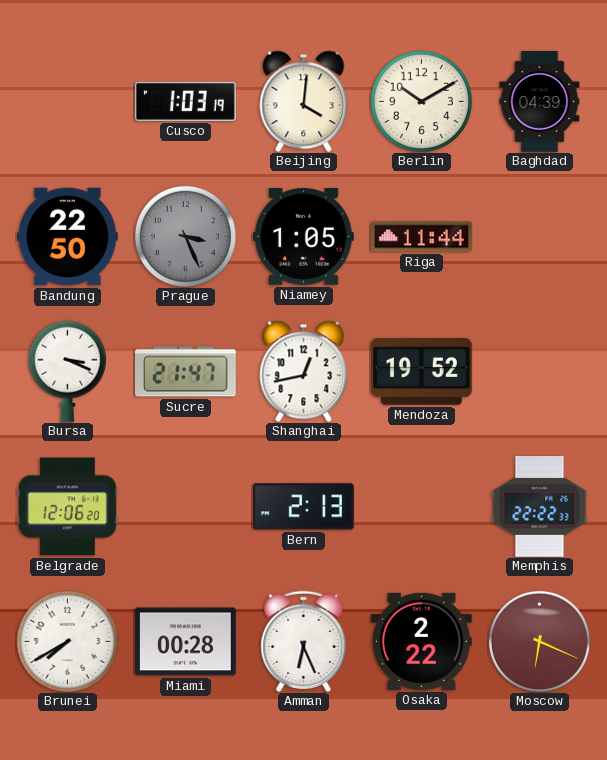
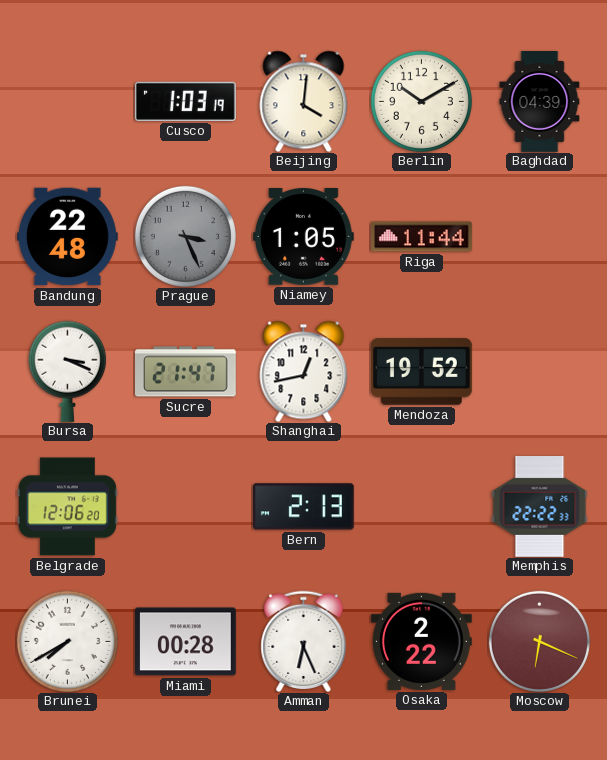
Bandung: 22:50 -> 22:48 (68, 237)
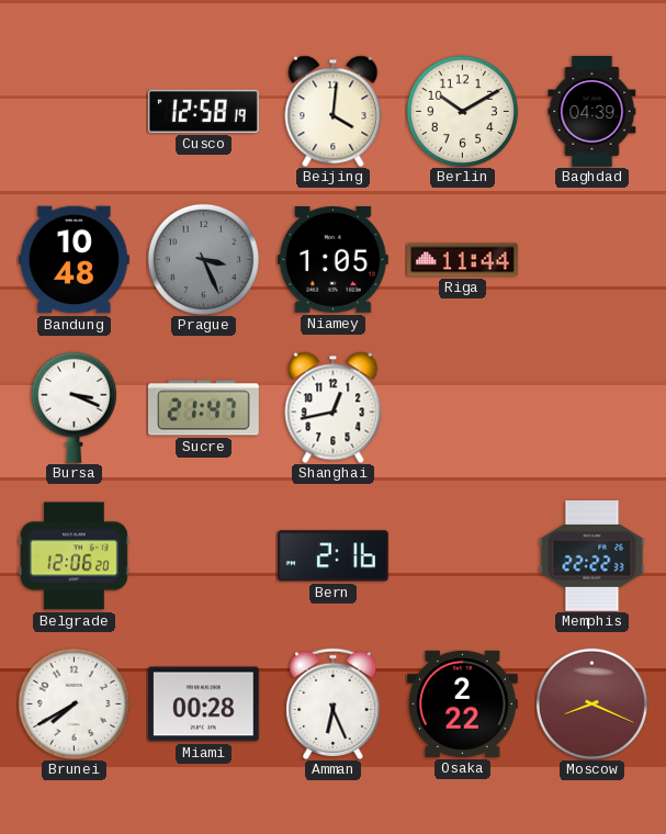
Cusco: 1:03 -> 12:58 (203, 111)
Bandung: 22:48 -> 10:48 (75, 260)
Mendoza: 19:52 -> none (421, 372)
Bern: 2:13 -> 2:16 (332, 556)
Moscow: 6:19 -> 8:19 (591, 703)
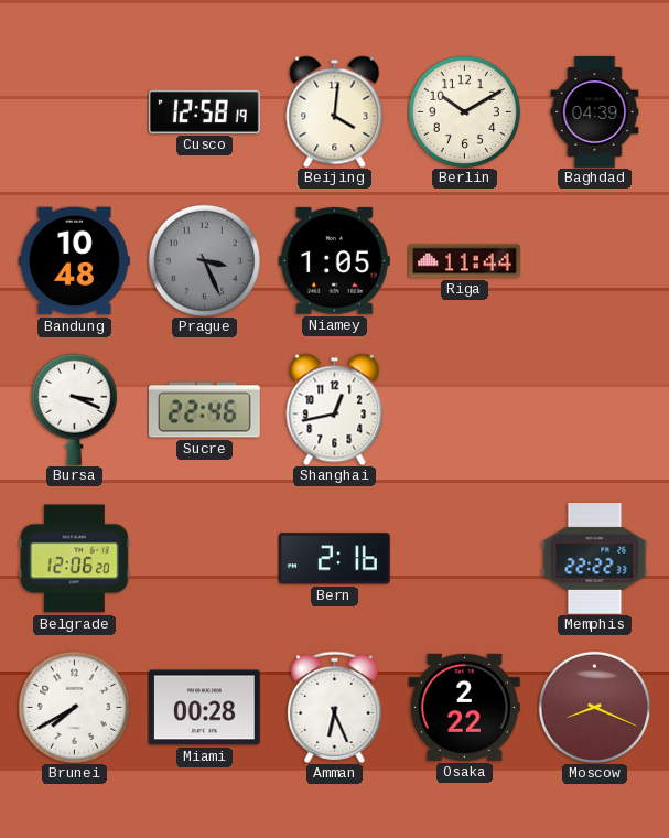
Sucre: 21:47 -> 22:46 (205, 410)
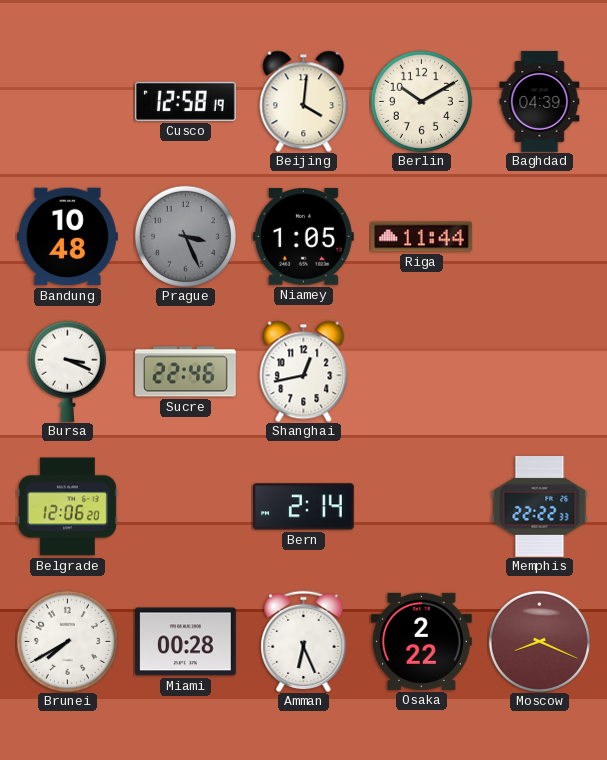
Bern: 2:16 -> 2:14 (303, 507)
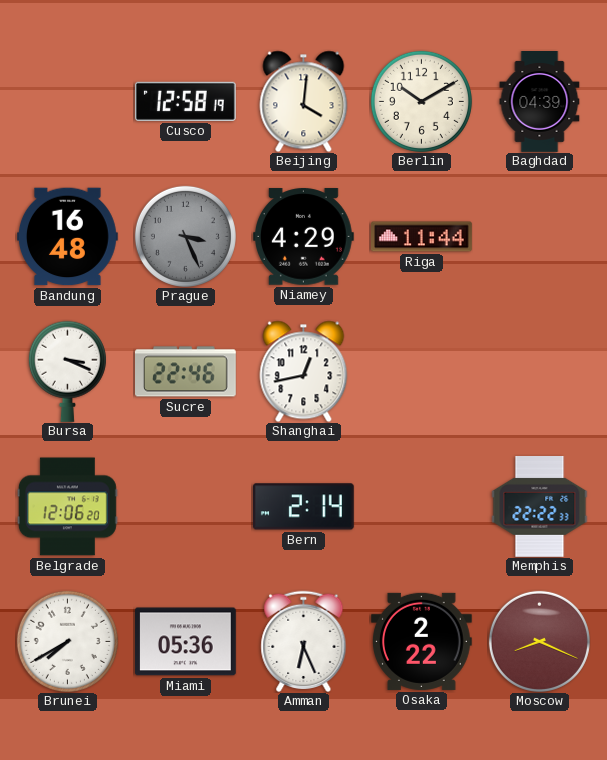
Bandung: 10:48 -> 16:48 (68, 237)
Niamey: 1:05 -> 4:29 (303, 237)
Miami: 00:28 -> 05:36 (185, 642)
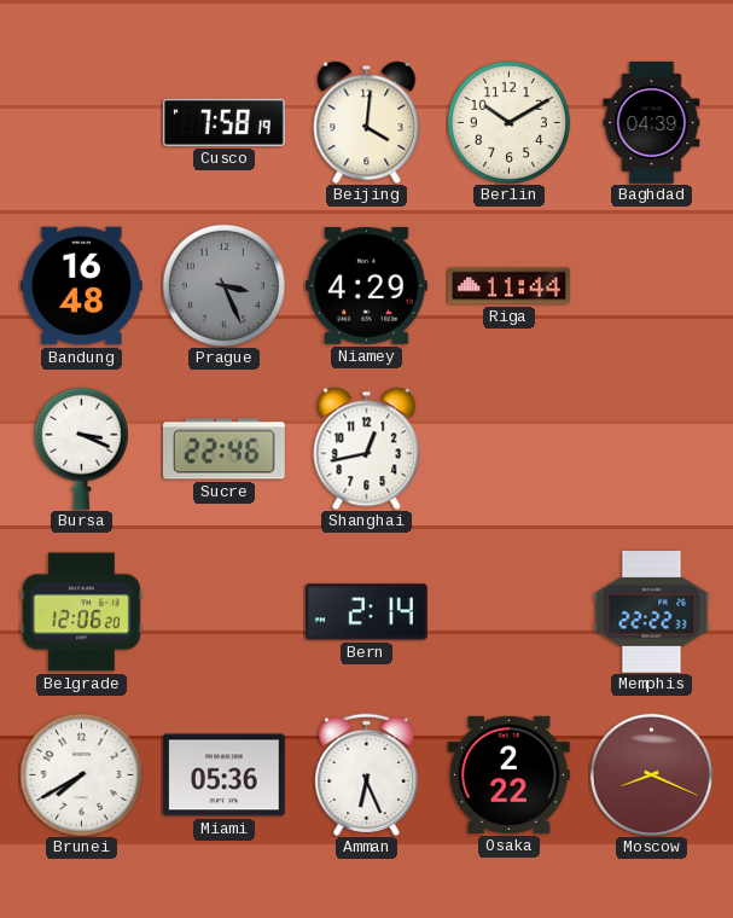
Cusco: 12:58 -> 7:58 (223, 122)
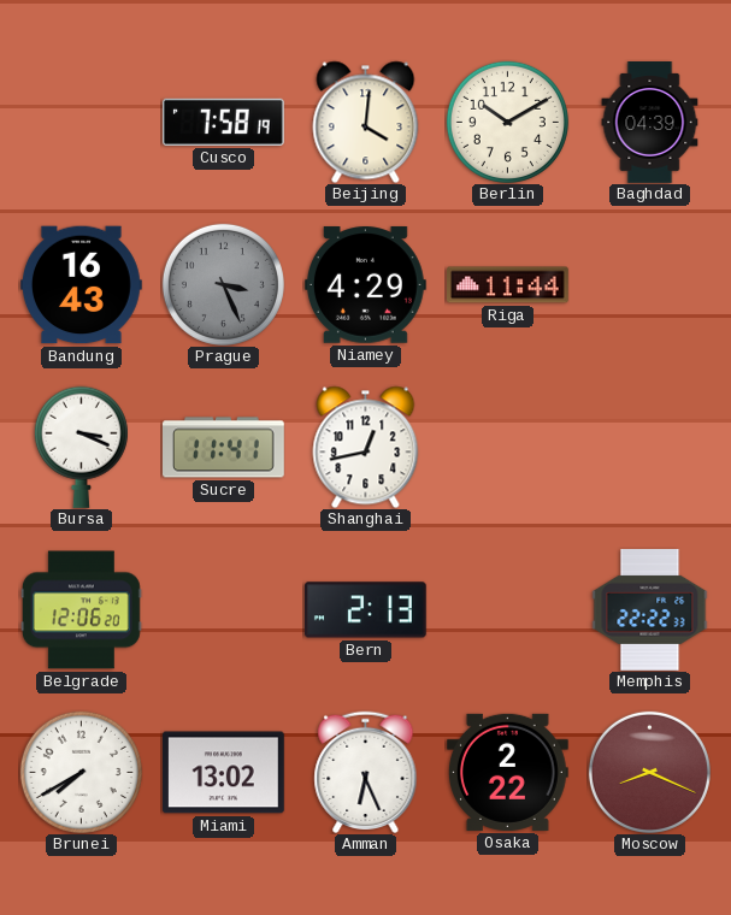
Bandung: 16:48 -> 16:43 (82, 285)
Sucre: 22:46 -> 11:41 (224, 448)
Bern: 2:14 -> 2:13 (365, 610)
Miami: 05:36 -> 13:02 (223, 773)
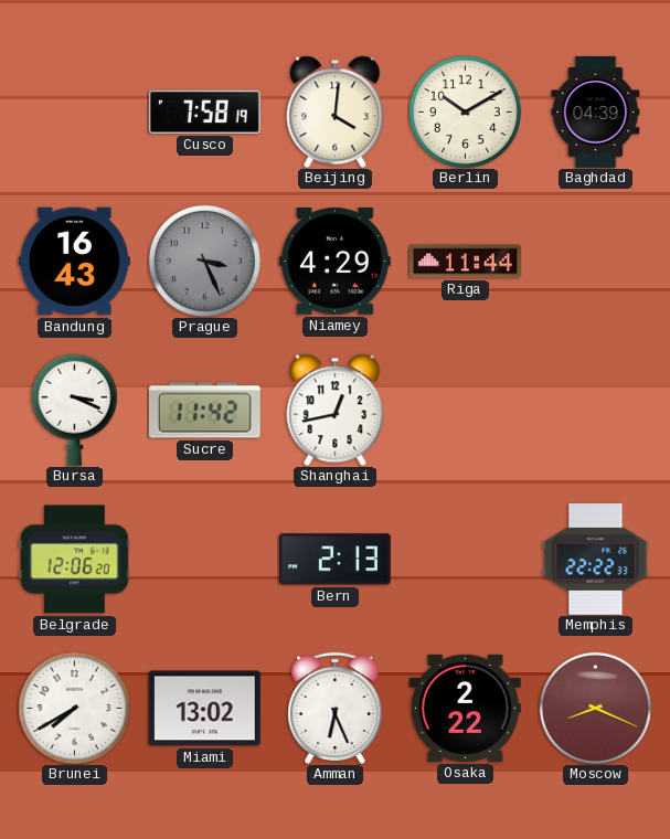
Sucre: 11:41 -> 11:42 (205, 411)
